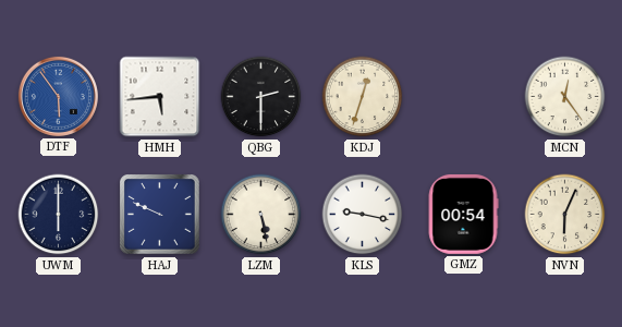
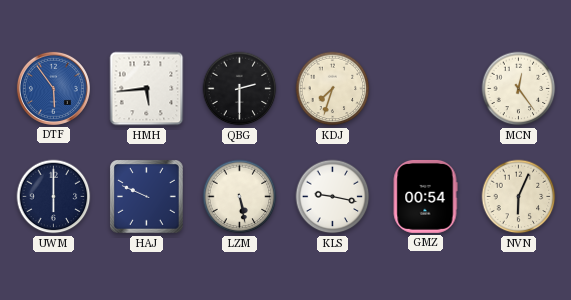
KDJ: 12:33 -> 7:33 (333, 89)
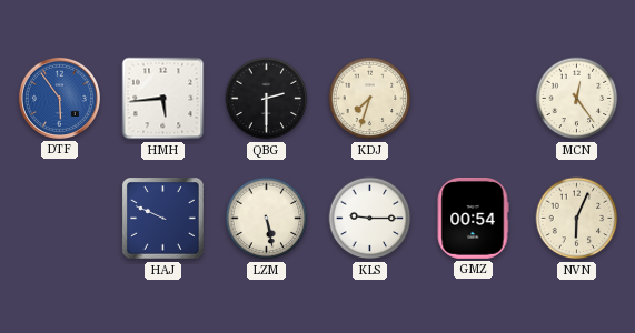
UWM: 6:00 -> none (54, 197)
KLS: 9:17 -> 9:15 (370, 219)
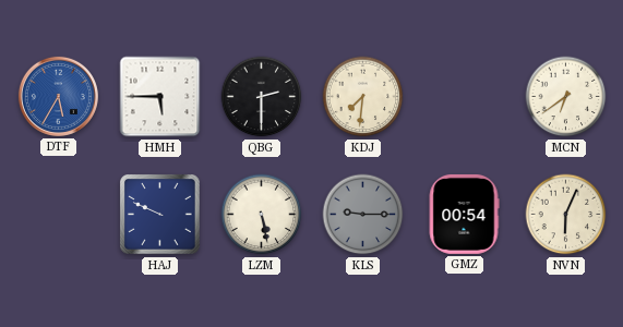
DTF: 5:54 -> 5:35 (58, 96)
HMH: 5:44 -> 5:45 (160, 97)
KDJ: 7:33 -> 7:31 (363, 97)
MCN: 12:24 -> 6:39 (566, 97)
KLS dial: white -> grey (363, 215)
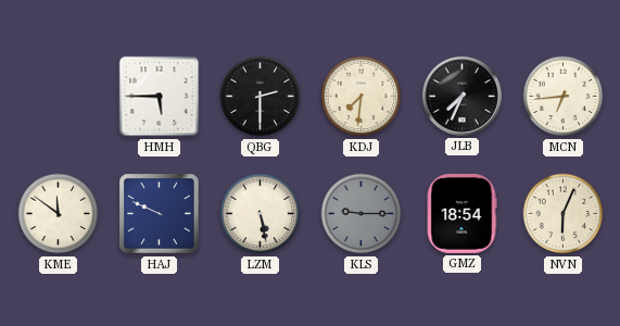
DTF: 5:35 -> none (58, 96)
JLB: none -> 7:34 (461, 96)
MCN: 6:39 -> 6:44 (564, 97)
KME: none -> 11:51 (59, 214)
GMZ: 00:54 -> 18:54 (461, 213)
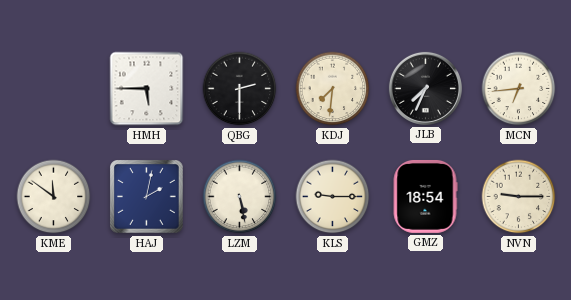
HAJ: 9:49 -> 2:02 (147, 197)
KLS dial: grey -> cream (333, 197)
NVN: 6:04 -> 9:15 (519, 197)
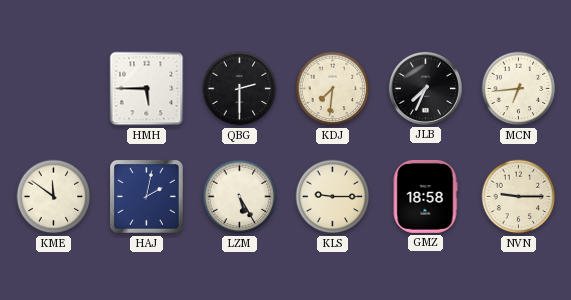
LZM: 5:28 -> 5:25 (240, 197)
GMZ: 18:54 -> 18:58 (425, 196)
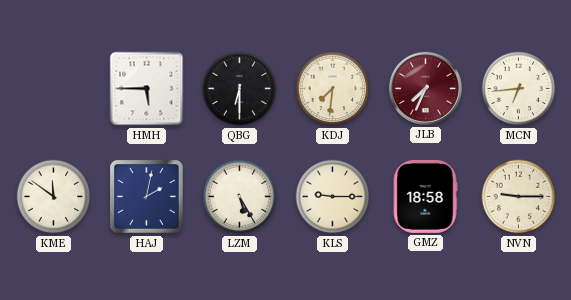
QBG: 2:30 -> 6:30 (240, 89)
JLB dial: black -> burgundy (425, 88)
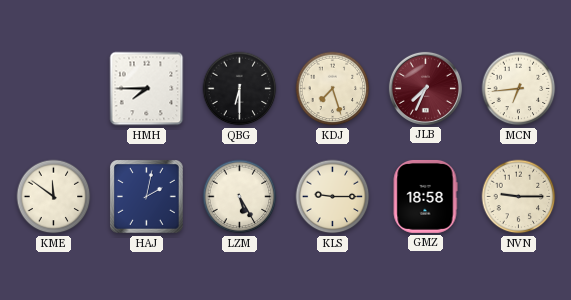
HMH: 5:45 -> 7:45 (147, 89)
KDJ: 7:31 -> 7:27 (333, 89)
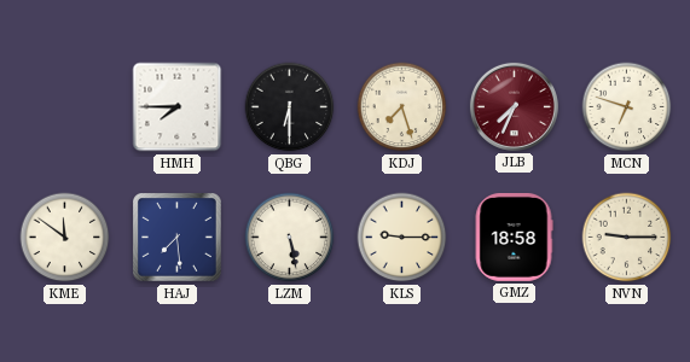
MCN: 6:44 -> 6:48 (627, 107)
HAJ: 2:02 -> 7:29 (178, 238)
LZM: 5:25 -> 5:28 (290, 238)
